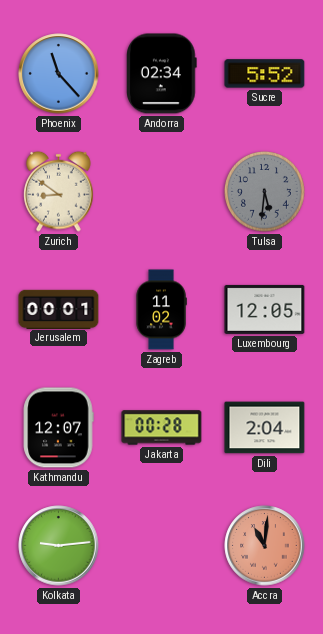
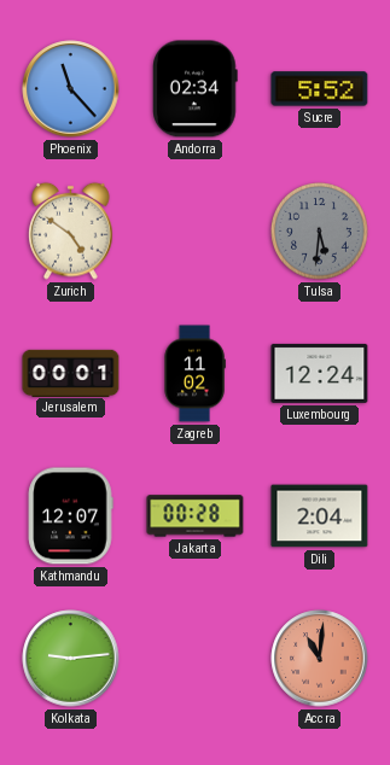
Zurich: 8:51 -> 4:51 (71, 230)
Luxembourg: 12:05 -> 12:24 (320, 373)
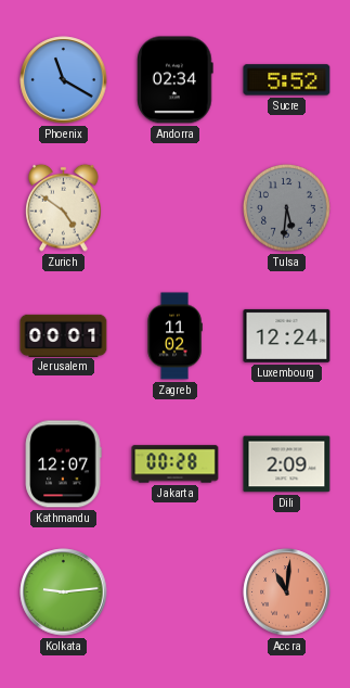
Phoenix: 11:23 -> 11:20 (64, 80)
Dili: 2:04 -> 2:09 (287, 464)
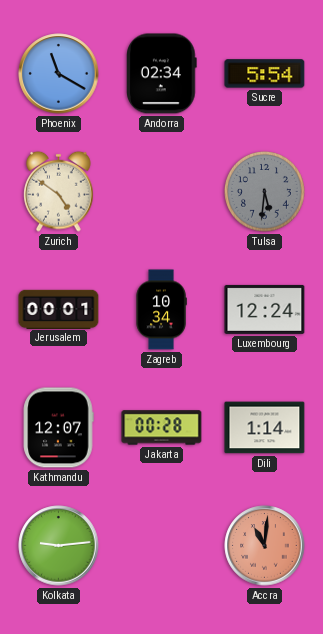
Sucre: 5:52 -> 5:54 (265, 74)
Zagreb: 11:02 -> 10:34 (161, 310)
Dili: 2:09 -> 1:14 (265, 428)
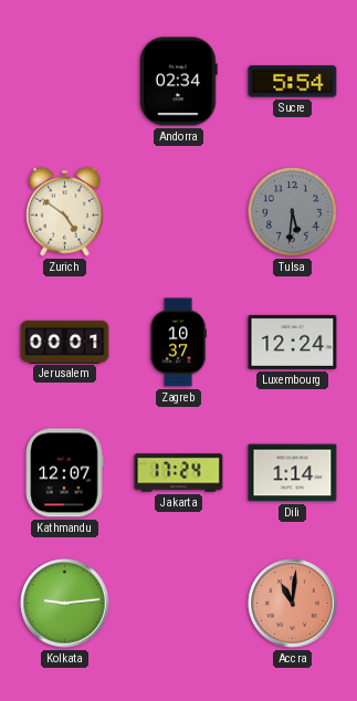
Phoenix: 11:20 -> none (59, 74)
Zagreb: 10:34 -> 10:37 (178, 343)
Jakarta: 00:28 -> 17:24 (179, 473)
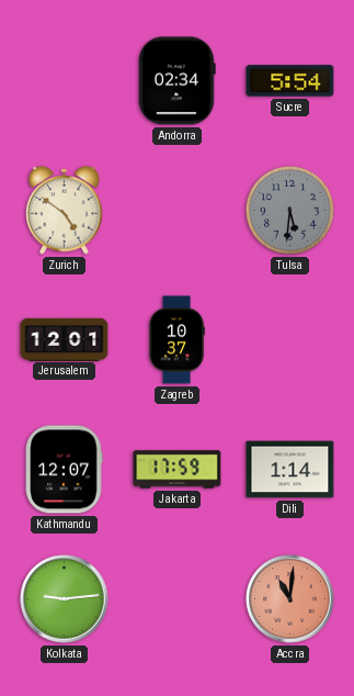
Jerusalem: 00:01 -> 12:01 (65, 339)
Luxembourg: 12:24 -> none (293, 342)
Jakarta: 17:24 -> 17:59 (178, 470)
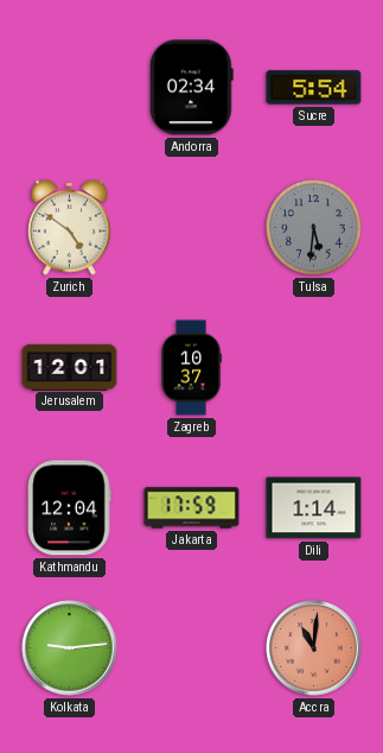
Kathmandu: 12:07 -> 12:04 (69, 508)
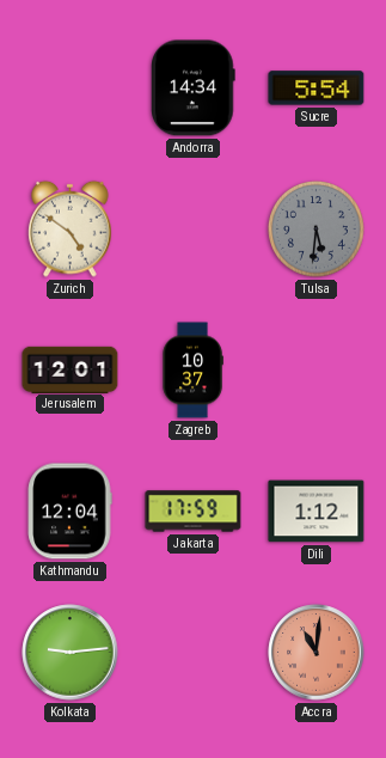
Andorra: 02:34 -> 14:34 (194, 88)
Dili: 1:14 -> 1:12 (317, 512)
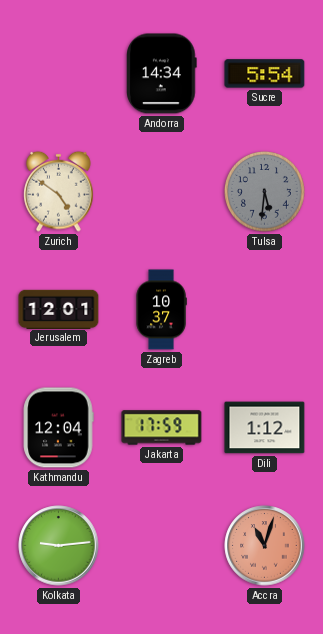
Accra: 11:01 -> 11:03 (265, 546)
